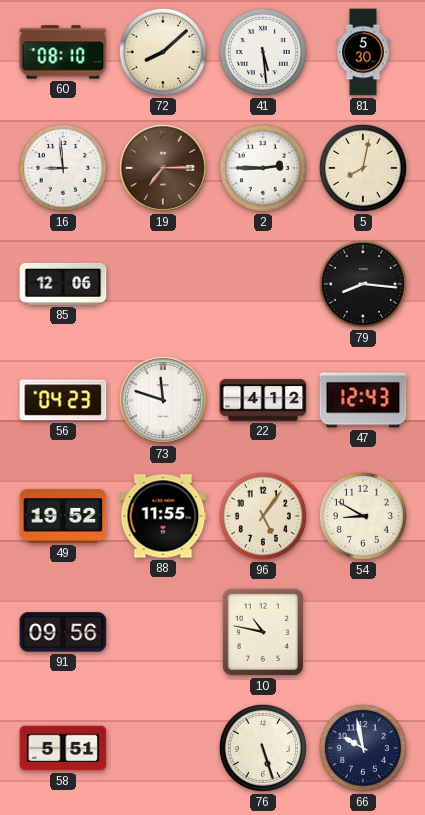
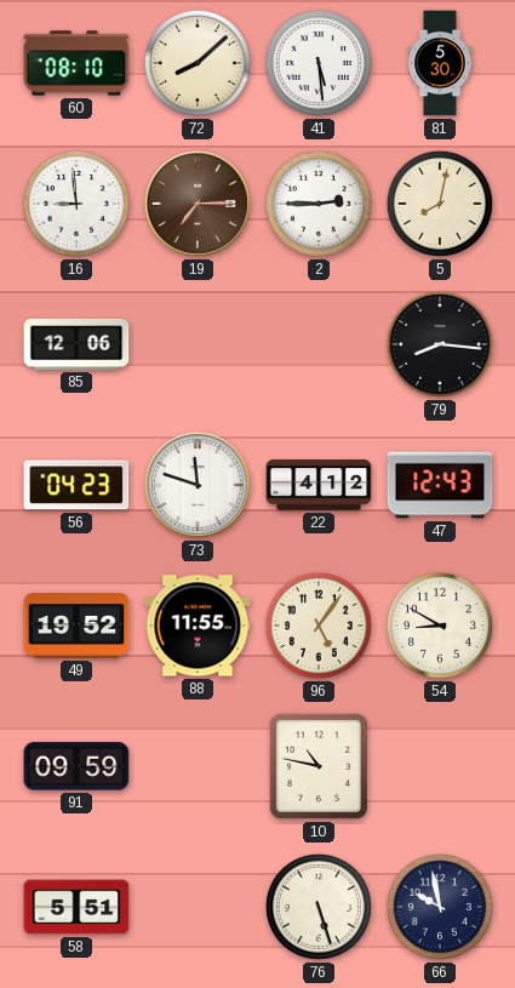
91: 09:56 -> 09:59 (76, 766)
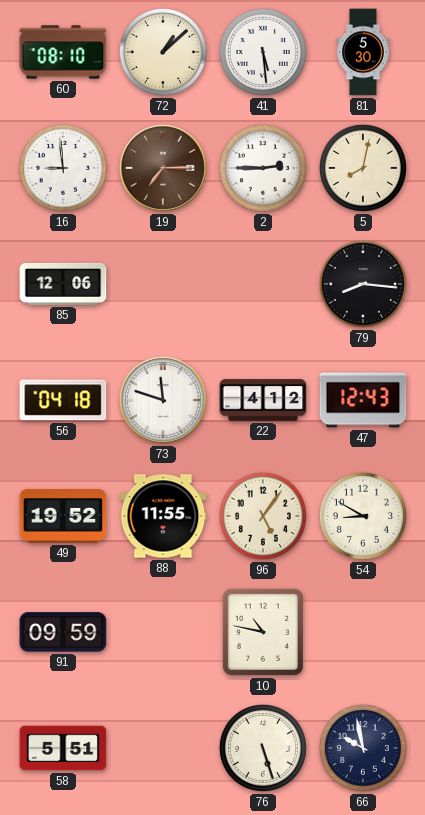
72: 8:08 -> 1:08 (163, 52)
56: 04:23 -> 04:18 (63, 400)
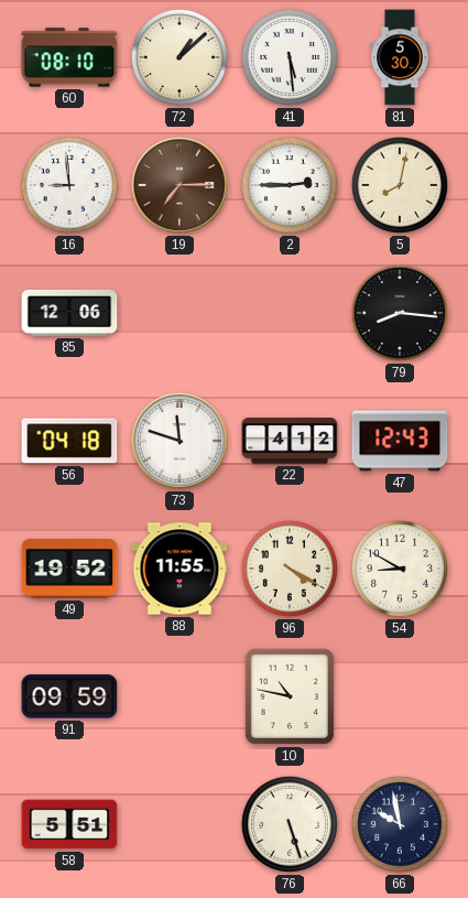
96: 5:06 -> 4:20 (290, 569)
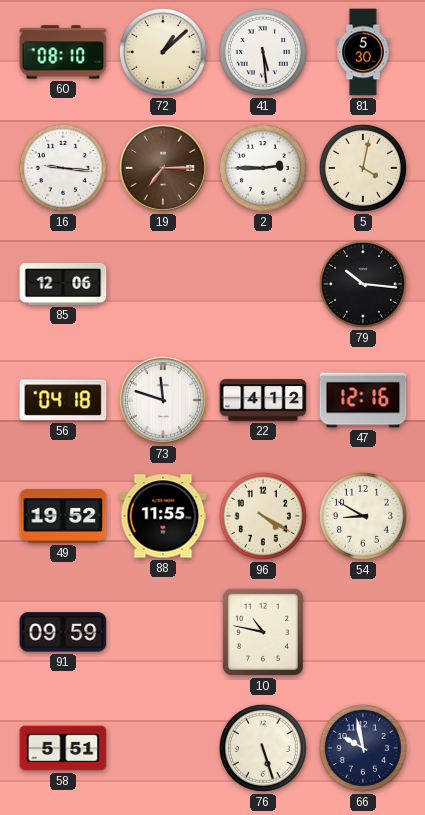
16: 8:59 -> 9:16 (63, 168)
5: 8:02 -> 4:02 (363, 168)
79: 8:16 -> 10:16 (363, 284)
47: 12:43 -> 12:16 (363, 400)
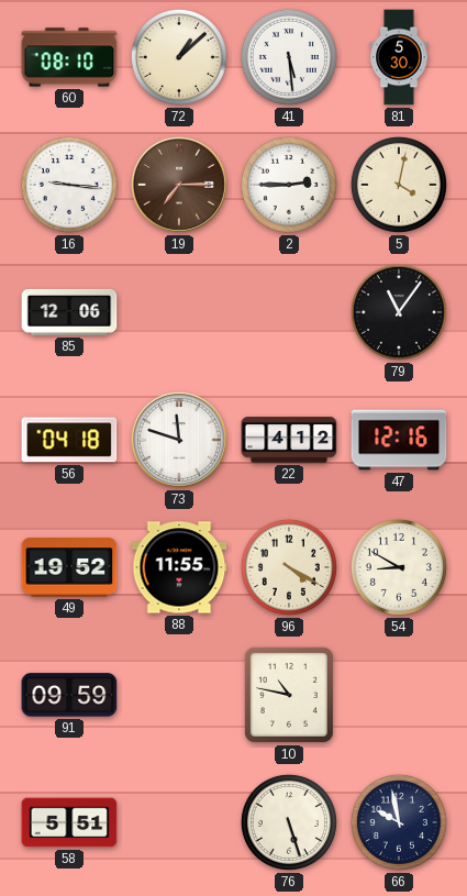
79: 10:16 -> 11:06 (399, 312)
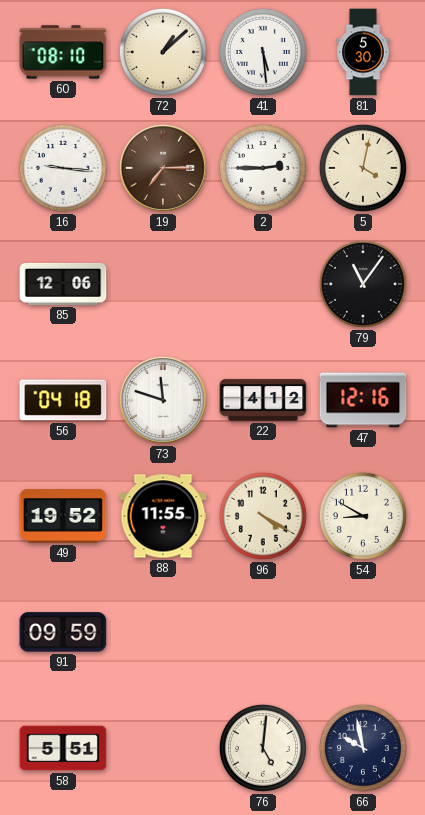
10: 10:47 -> none (289, 695)
76: 5:27 -> 5:01 (263, 748)
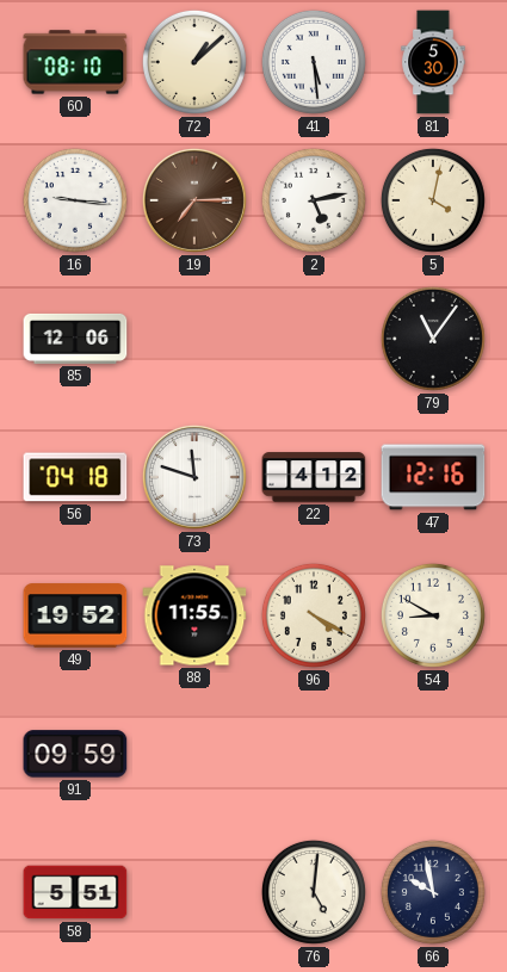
2: 2:45 -> 5:13 (314, 200)
